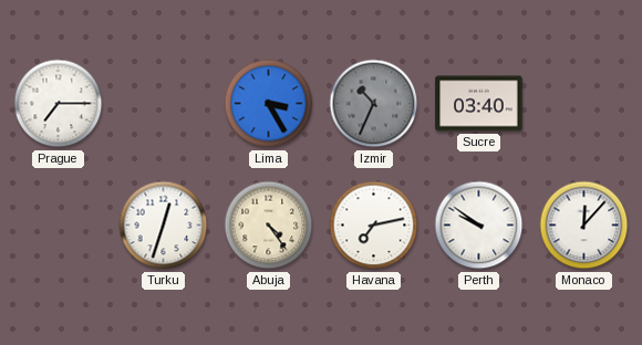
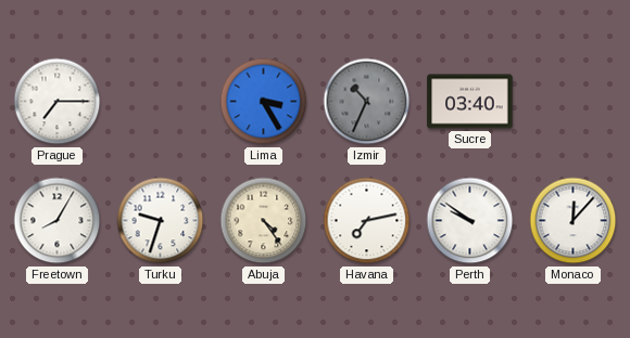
Freetown: none -> 8:05 (58, 221)
Turku: 12:33 -> 9:33 (161, 221)
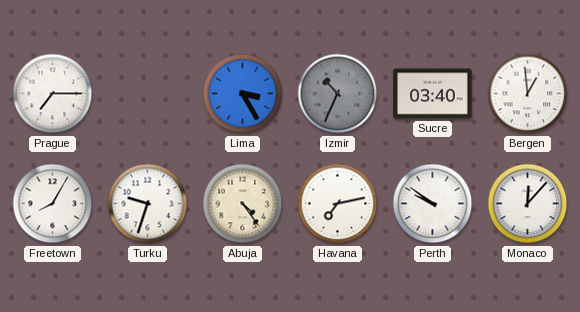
Bergen: none -> 12:59 (528, 94)
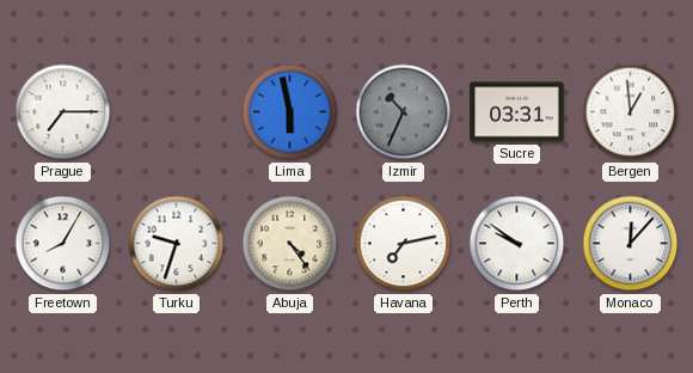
Lima: 3:25 -> 5:58 (290, 112)
Sucre: 03:40 -> 03:31 (517, 112)
